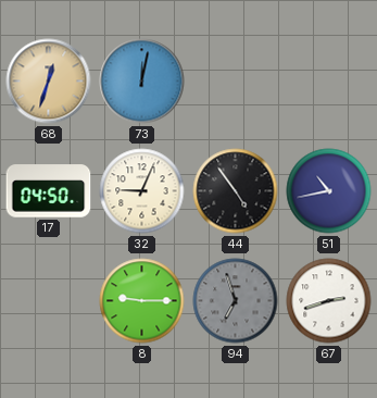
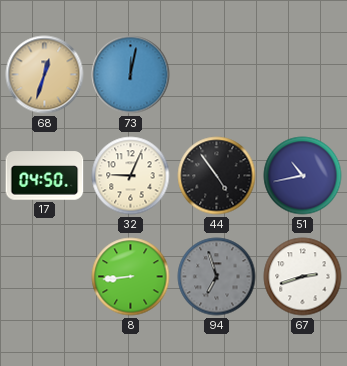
8: 9:15 -> 8:44 (131, 277)
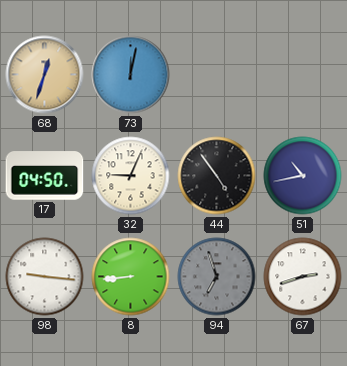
98: none -> 9:16 (45, 277)
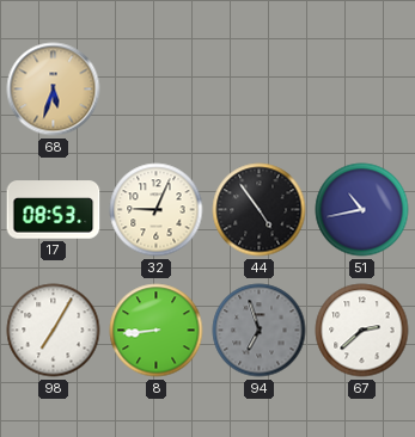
68: 12:33 -> 5:33 (54, 90)
73: 12:02 -> none (131, 75)
17: 04:50 -> 08:53 (54, 210)
98: 9:16 -> 7:05 (54, 331)
67: 2:42 -> 2:38 (362, 331)
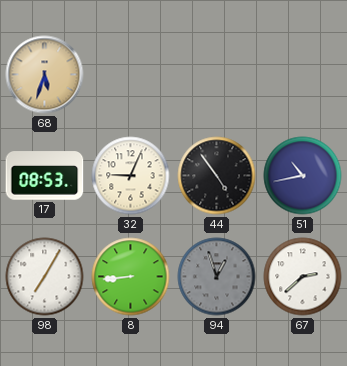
94: 6:57 -> 12:57 (217, 277)
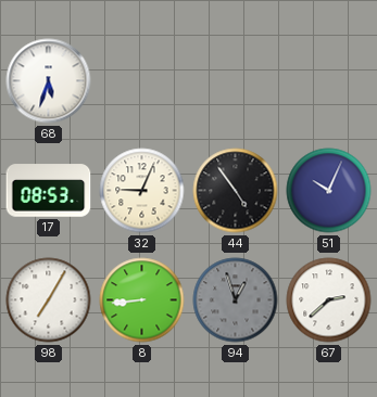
68 dial: champagne -> white (49, 81)
51: 10:43 -> 10:04 (329, 191)
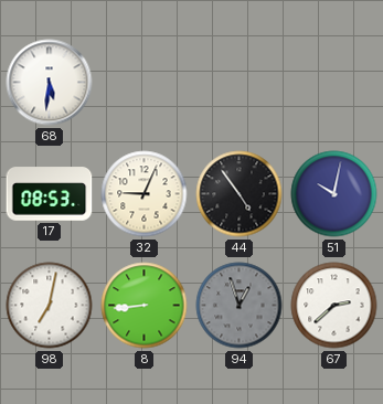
68: 5:33 -> 5:31 (50, 83)
51: 10:04 -> 10:02 (334, 194)
98: 7:05 -> 7:02 (50, 306)
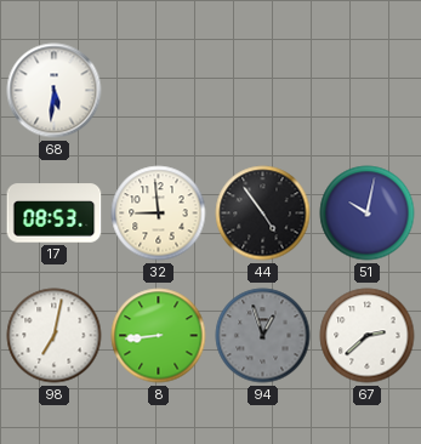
32: 9:04 -> 8:59 (159, 214)
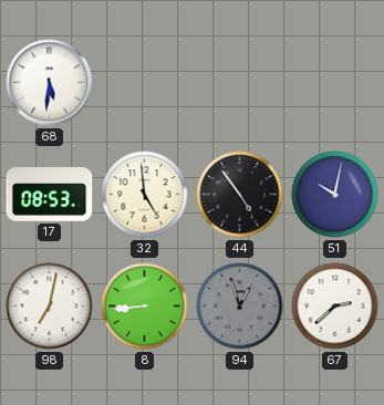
32: 8:59 -> 4:59 (145, 195)
